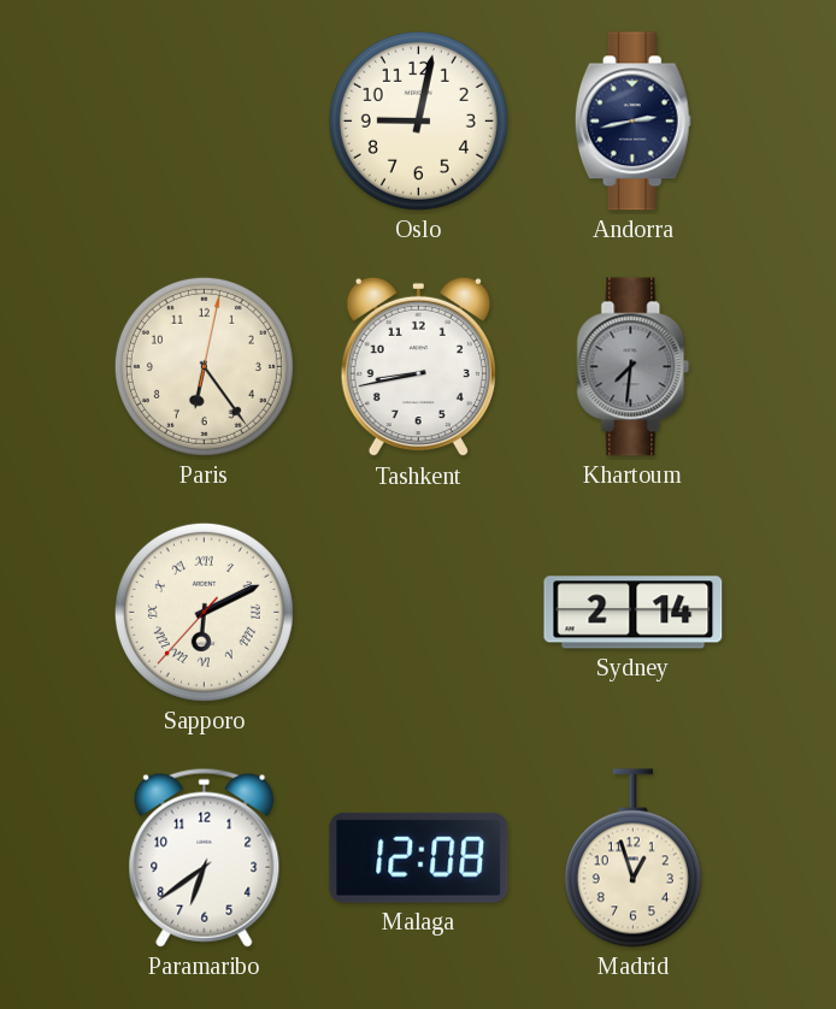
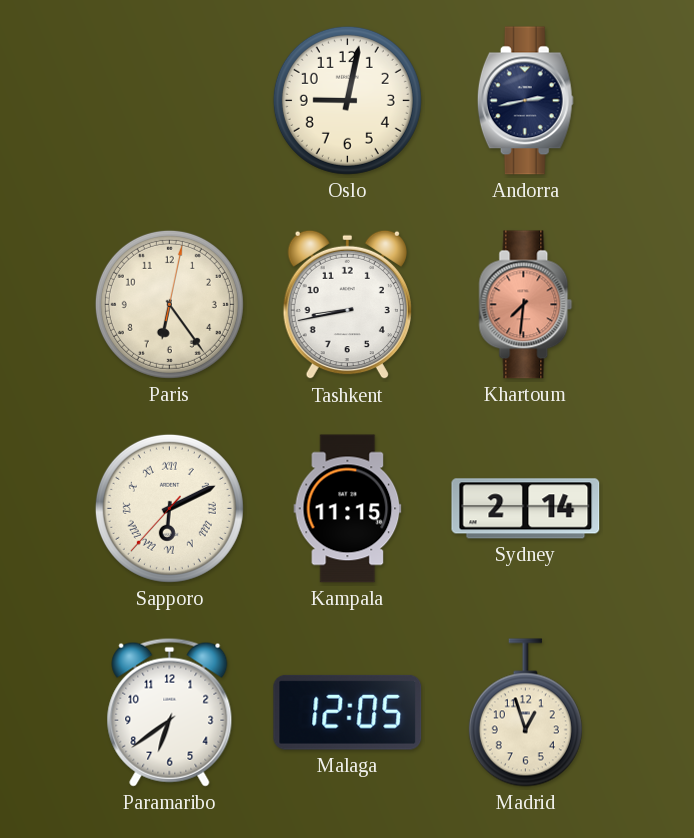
Khartoum dial: grey -> salmon (526, 305)
Kampala: none -> 11:15 (348, 509)
Malaga: 12:08 -> 12:05 (348, 712)
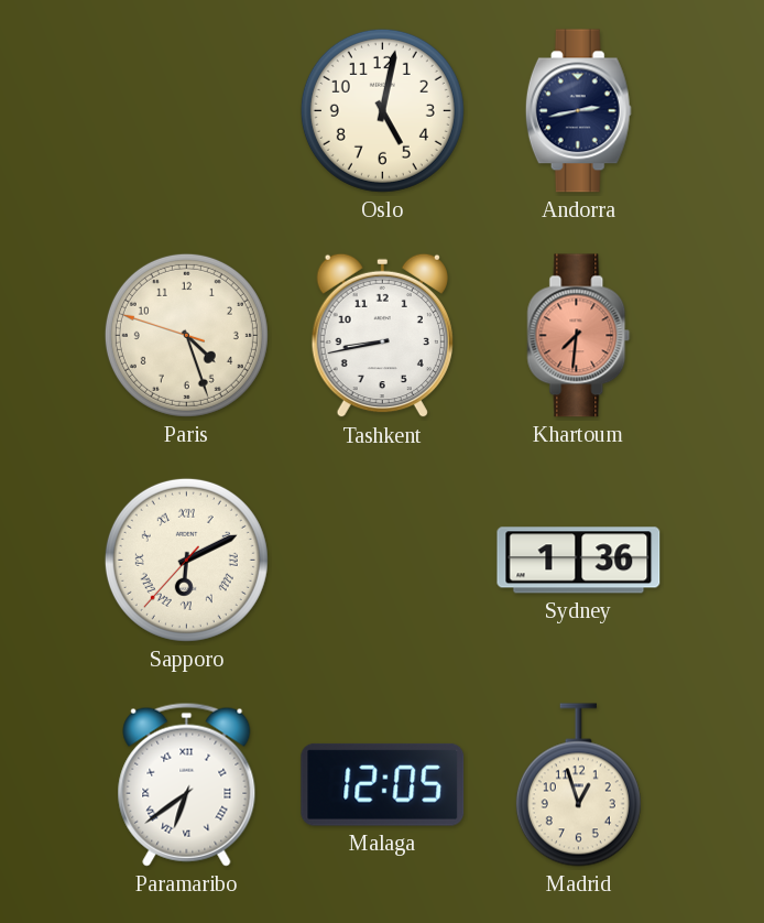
Oslo: 9:02 -> 5:02 (382, 110)
Paris: 6:24 -> 4:26 (186, 335)
Kampala: 11:15 -> none (348, 509)
Sydney: 2:14 -> 1:36 (579, 561)
Paramaribo numerals: Arabic -> Roman (187, 784)
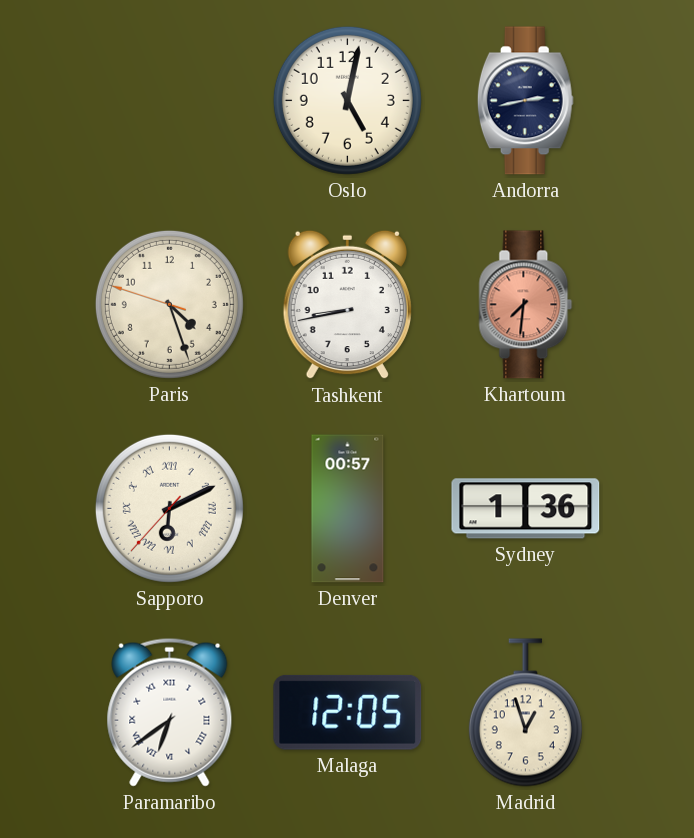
Denver: none -> 00:57 (348, 509)
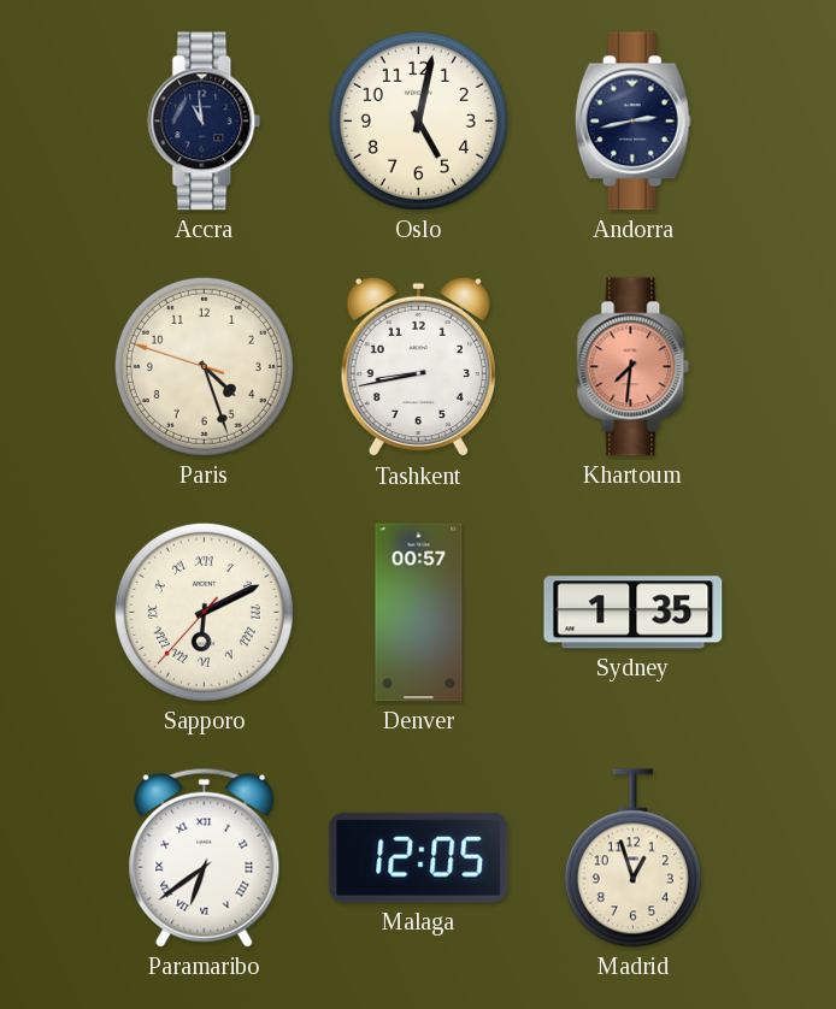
Accra: none -> 10:59 (205, 122)
Sydney: 1:36 -> 1:35 (634, 613)
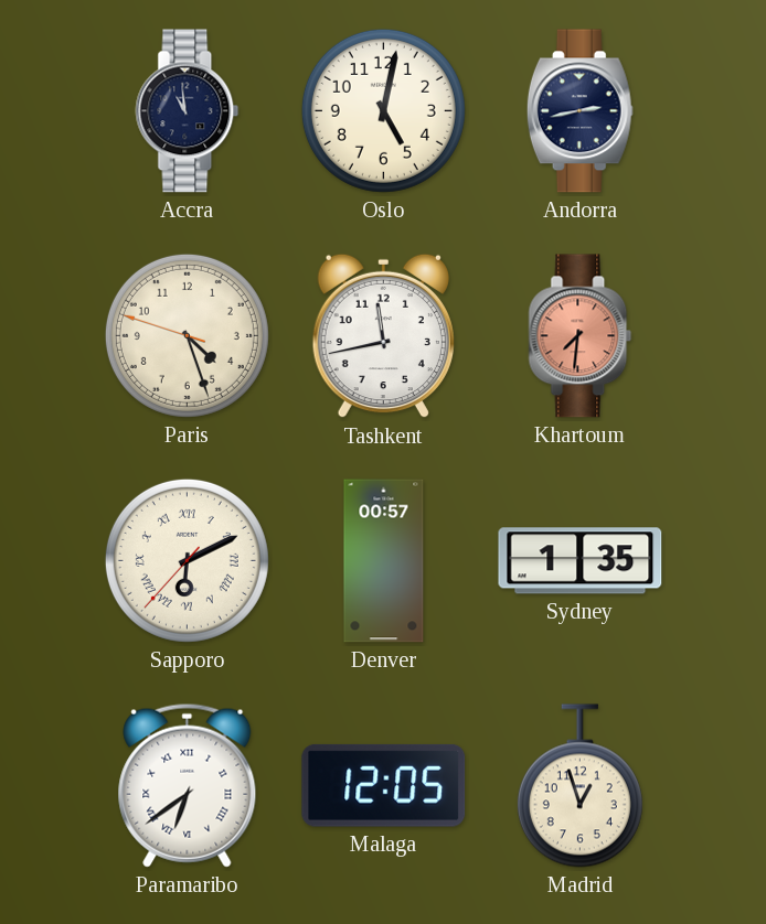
Tashkent: 8:43 -> 11:43 (383, 336)
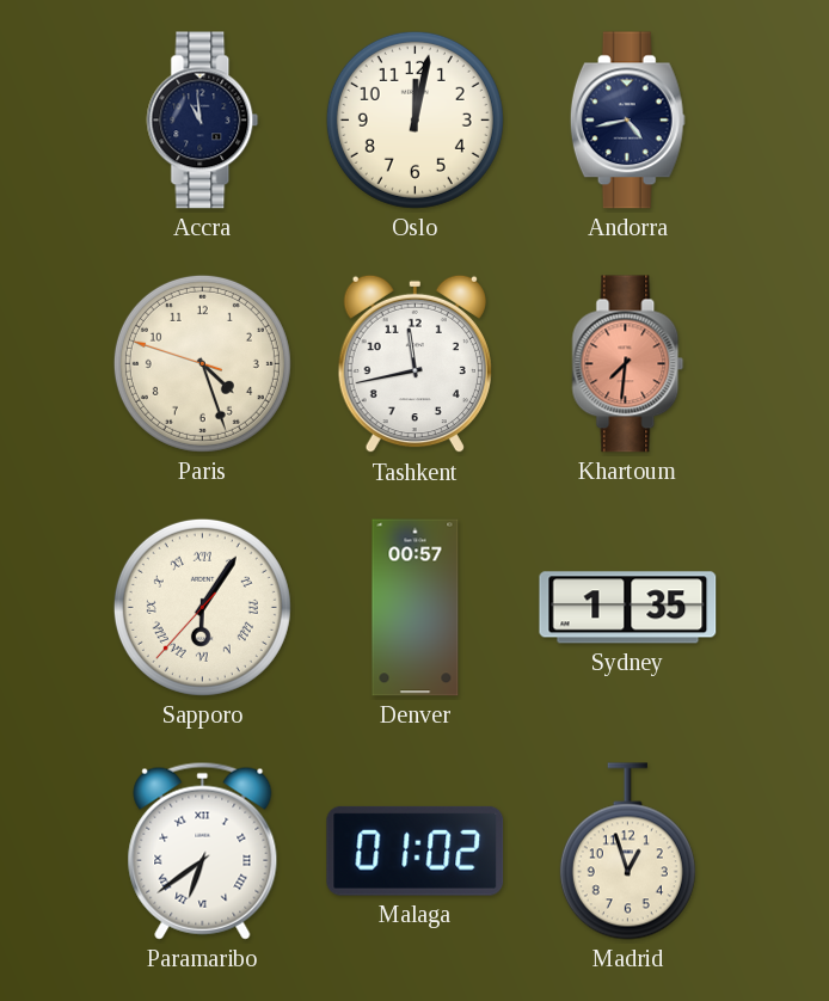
Oslo: 5:02 -> 12:02 (414, 119)
Andorra: 2:43 -> 4:43 (627, 121)
Sapporo: 6:10 -> 6:05 (202, 607)
Malaga: 12:05 -> 01:02 (416, 850)
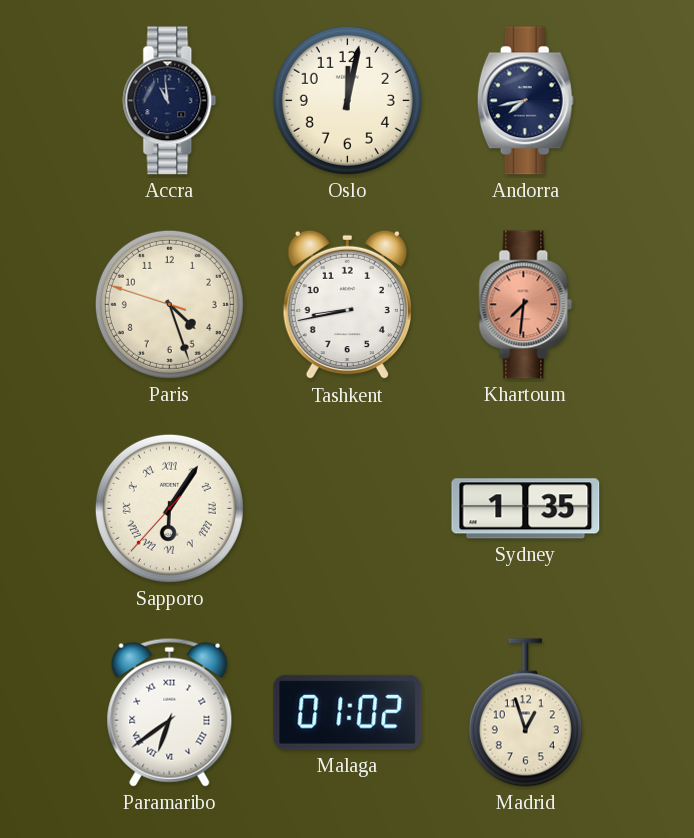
Andorra: 4:43 -> 7:43 (525, 101)
Tashkent: 11:43 -> 8:43 (347, 305)
Denver: 00:57 -> none (416, 608)
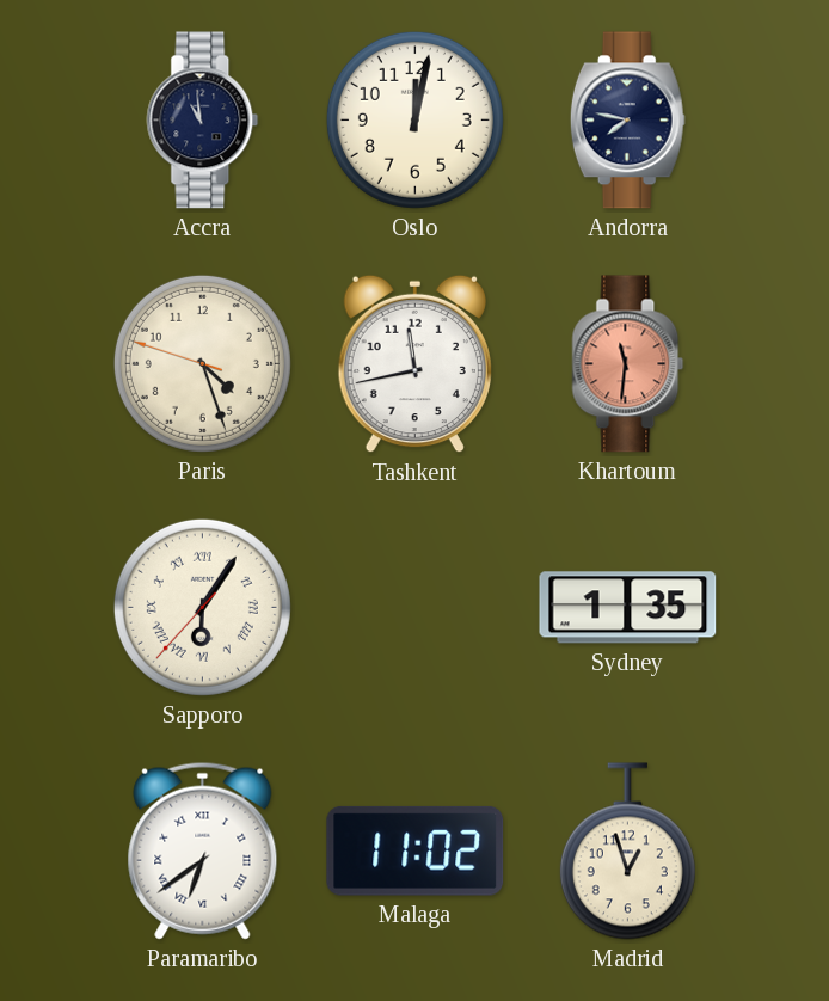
Andorra: 7:43 -> 7:47 (627, 121)
Tashkent: 8:43 -> 11:43 (414, 364)
Khartoum: 7:31 -> 11:31 (628, 364)
Malaga: 01:02 -> 11:02 (416, 850)
